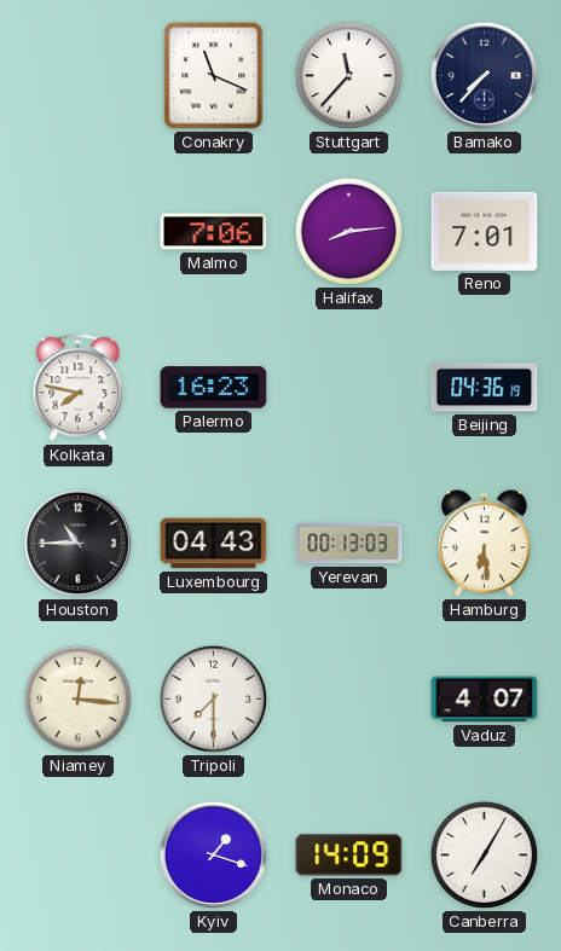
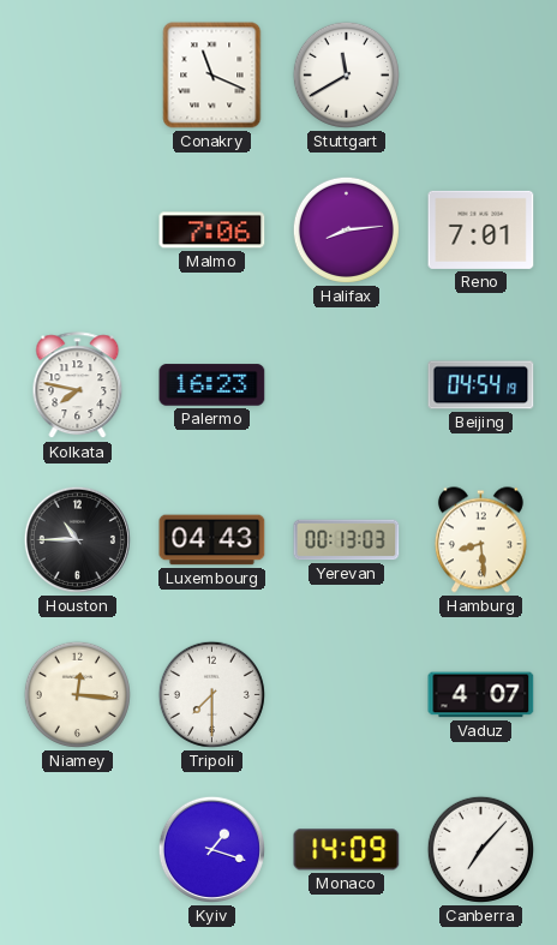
Stuttgart: 11:37 -> 11:40 (346, 74)
Bamako: 7:37 -> none (484, 75)
Beijing: 04:36 -> 04:54 (481, 385)
Hamburg: 6:29 -> 8:29 (480, 540)
Canberra: 7:05 -> 7:07 (480, 849)
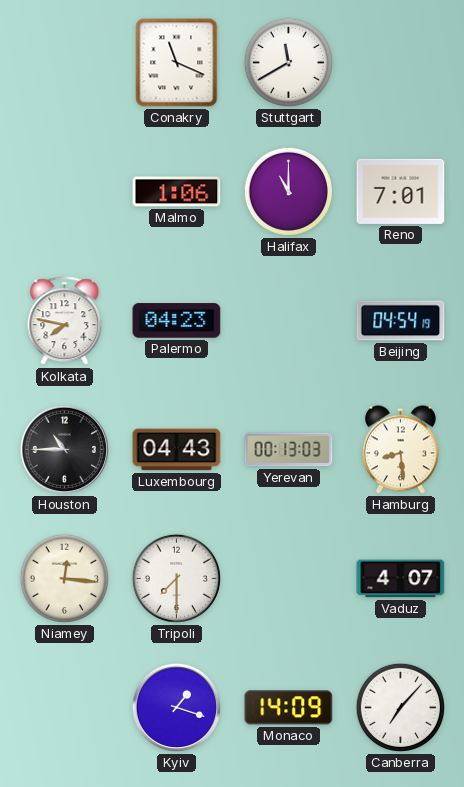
Malmo: 7:06 -> 1:06 (177, 192)
Halifax: 8:14 -> 11:00 (288, 191)
Palermo: 16:23 -> 04:23 (177, 321)
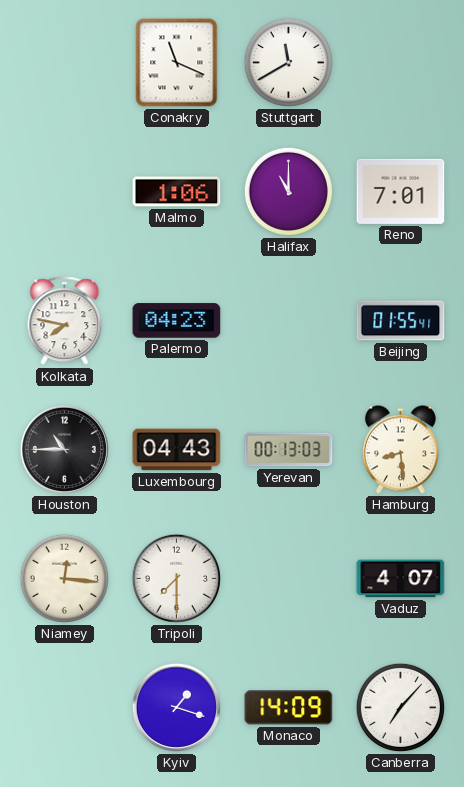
Beijing: 04:54 -> 01:55 (401, 321)
